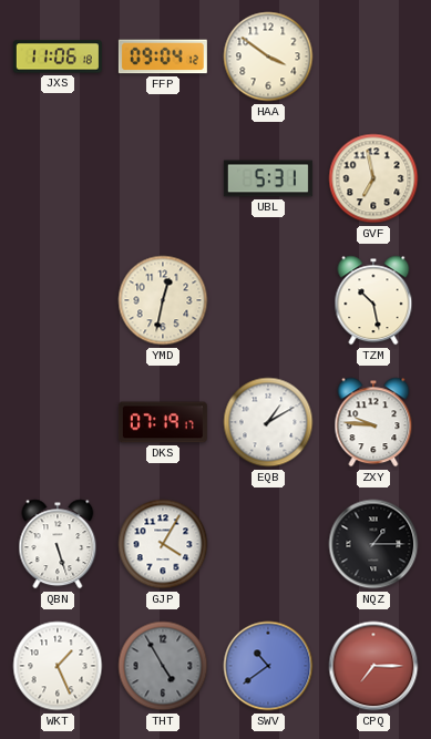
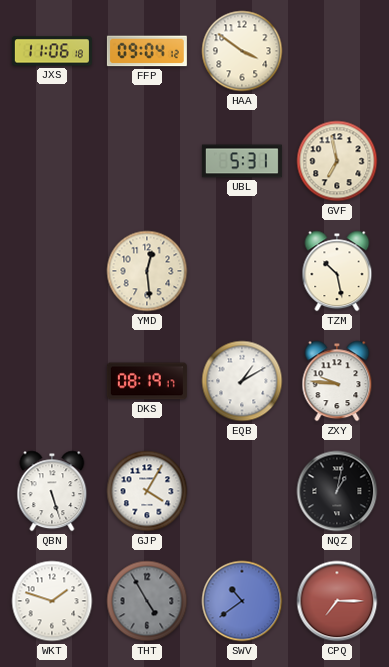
YMD: 12:32 -> 12:29 (147, 271)
DKS: 07:19 -> 08:19 (147, 381)
NQZ: 1:15 -> 1:02 (337, 491)
WKT: 1:26 -> 1:48 (52, 601)
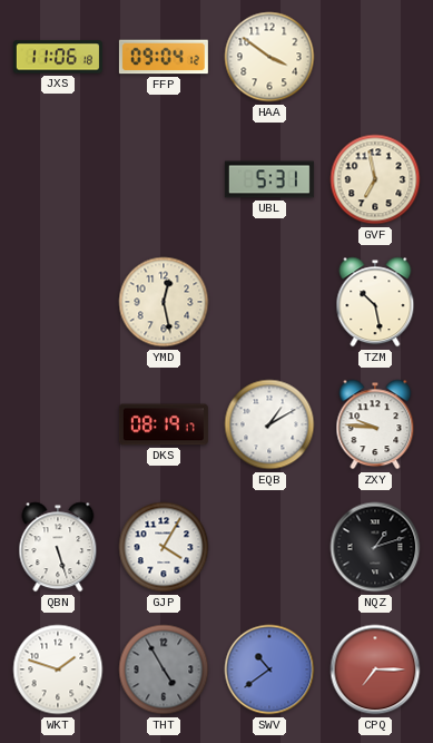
YMD: 12:29 -> 12:28 (164, 302)
NQZ: 1:02 -> 1:12 (375, 547)
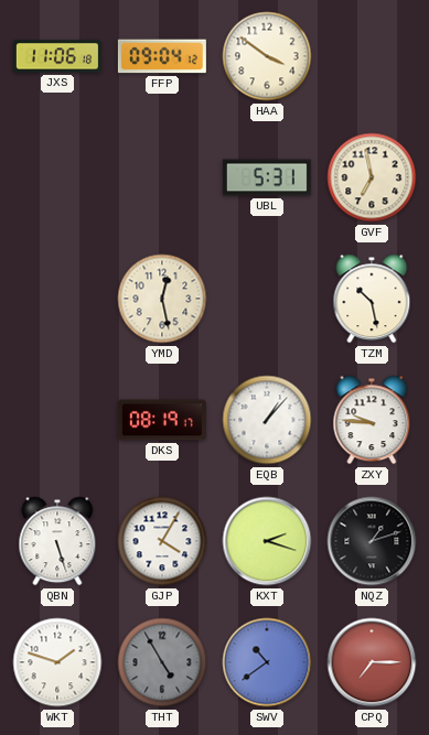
EQB: 1:10 -> 1:07 (267, 420)
KXT: none -> 2:18 (267, 541)
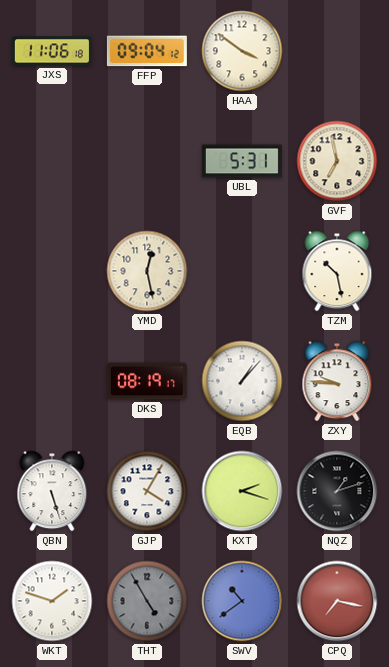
CPQ: 7:15 -> 7:17 (337, 601)
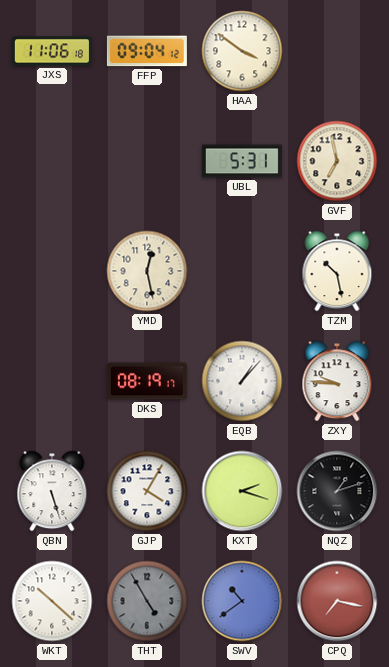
WKT: 1:48 -> 10:22 (52, 601)
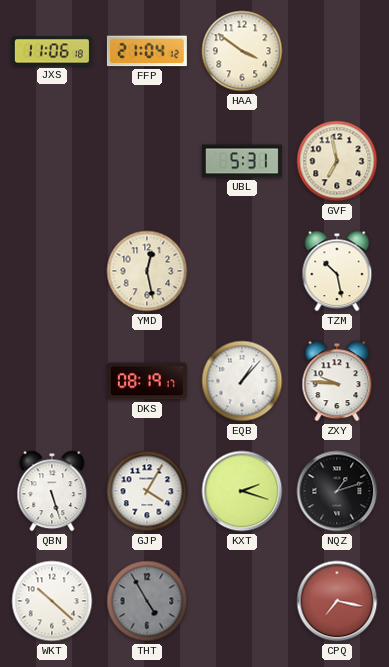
FFP: 09:04 -> 21:04 (147, 51)
SWV: 10:39 -> none (242, 601)
